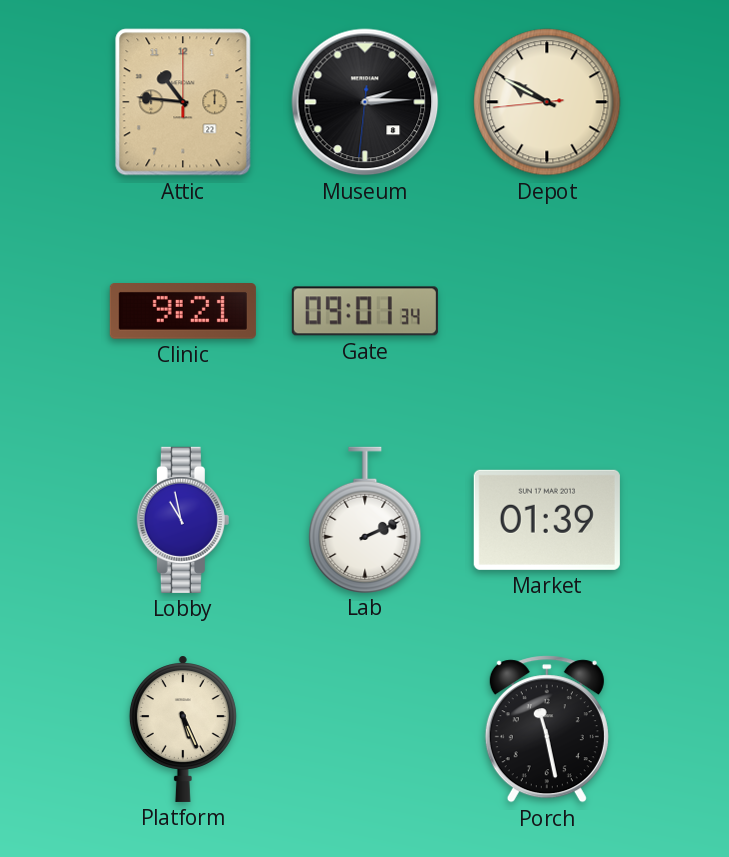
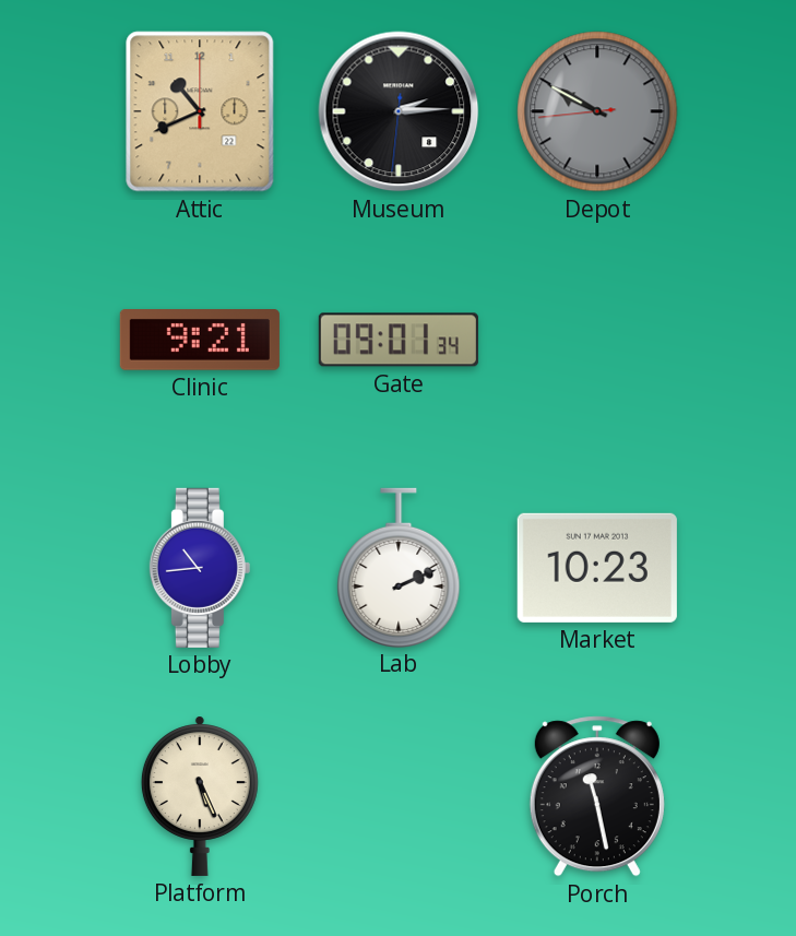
Attic: 10:46 -> 10:41 (200, 111)
Depot dial: cream -> grey (597, 111)
Lobby: 10:58 -> 10:44 (200, 568)
Market: 01:39 -> 10:23 (597, 568)
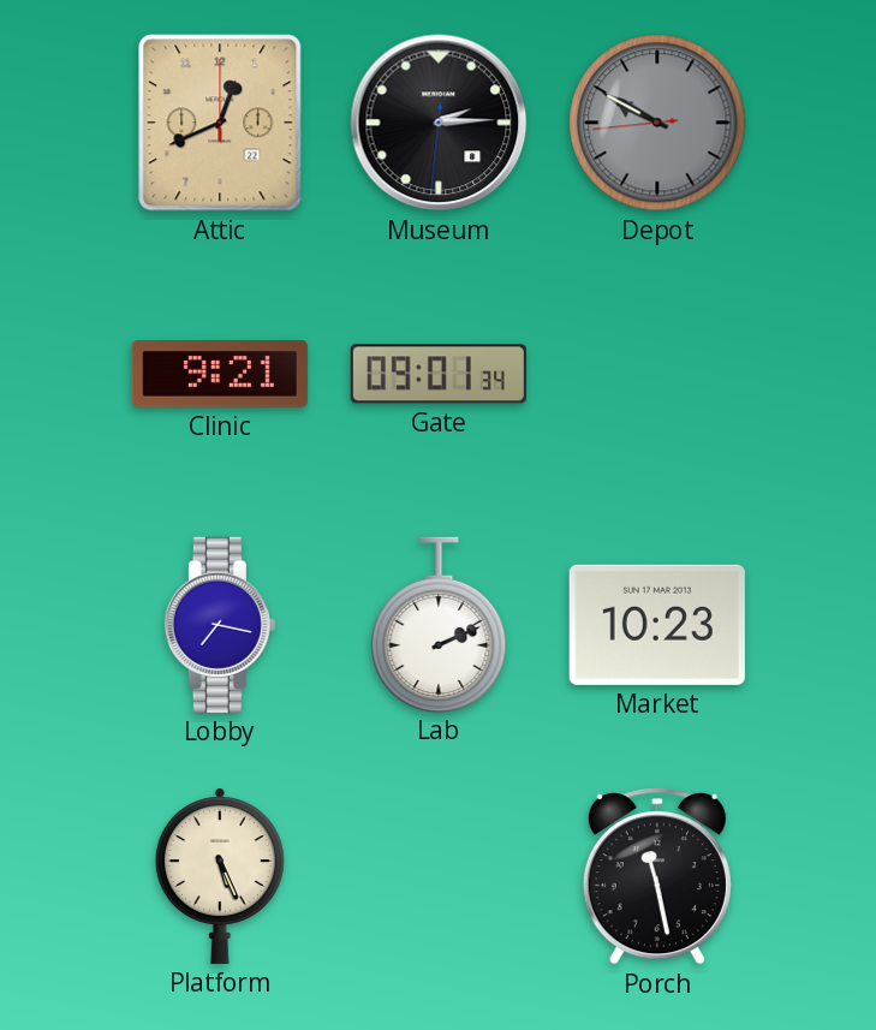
Attic: 10:41 -> 12:41 (220, 123)
Lobby: 10:44 -> 7:17 (220, 625)
